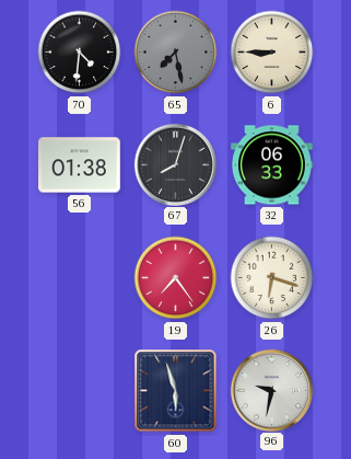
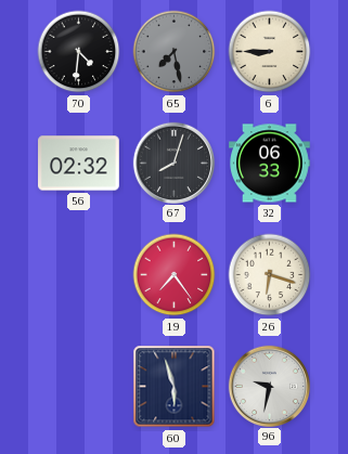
56: 01:38 -> 02:32 (79, 164)
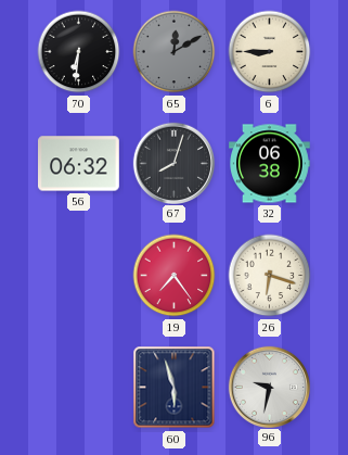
70: 4:31 -> 6:31 (79, 52)
65: 7:28 -> 12:10 (175, 52)
56: 02:32 -> 06:32 (79, 164)
32: 06:33 -> 06:38 (270, 164)
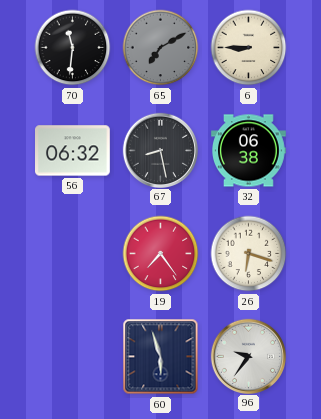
70: 6:31 -> 11:31 (73, 48)
65: 12:10 -> 7:10 (161, 48)
67: 8:03 -> 8:28 (160, 150)
96: 9:32 -> 9:36 (248, 356)
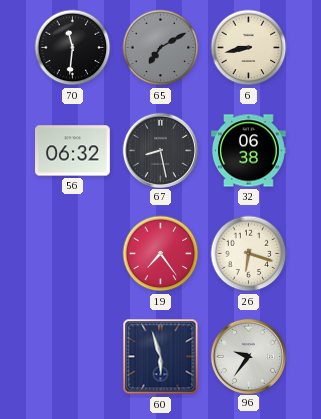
6: 8:45 -> 8:43 (249, 48)
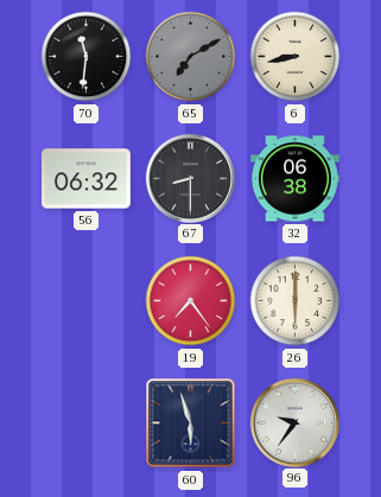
67: 8:28 -> 8:30 (190, 178)
26: 6:18 -> 6:00 (296, 301)
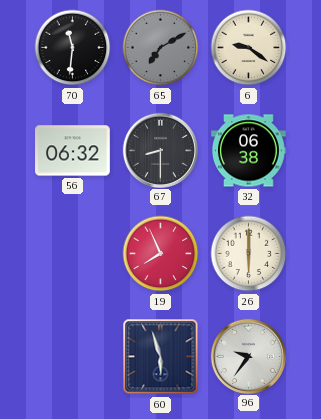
6: 8:43 -> 9:21 (249, 48)
19: 7:24 -> 7:56 (161, 254)
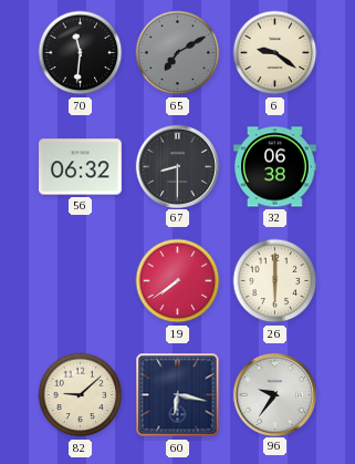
19: 7:56 -> 7:39 (178, 281)
82: none -> 9:08 (81, 395)
60: 5:57 -> 6:17 (178, 395)
